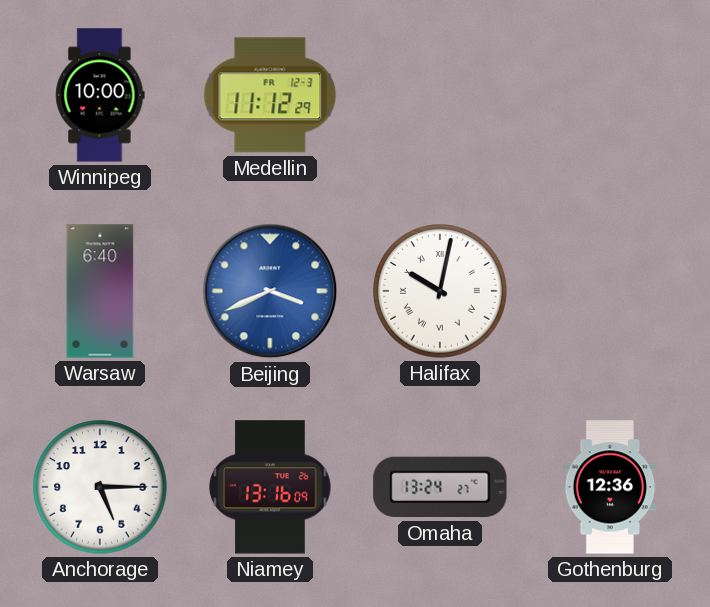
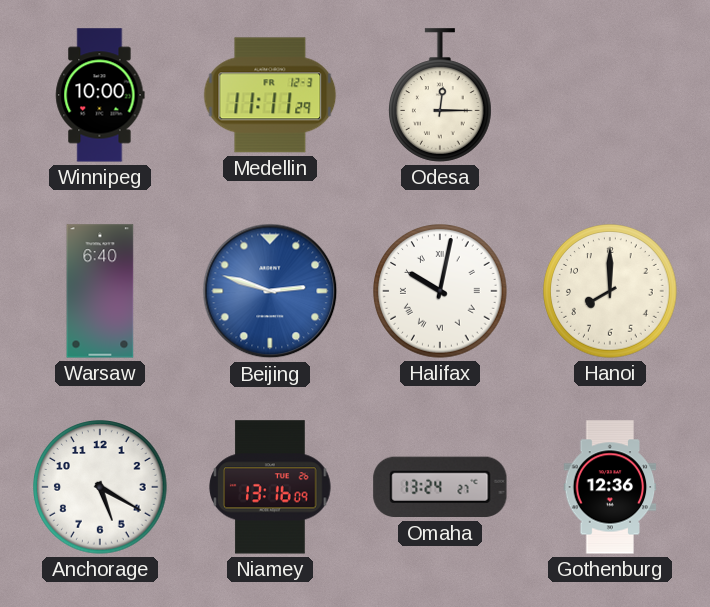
Medellin: 11:12 -> 11:11 (270, 95)
Odesa: none -> 12:15 (441, 95)
Beijing: 3:41 -> 2:48 (270, 291)
Hanoi: none -> 8:00 (610, 291)
Anchorage: 5:15 -> 5:20 (100, 487)
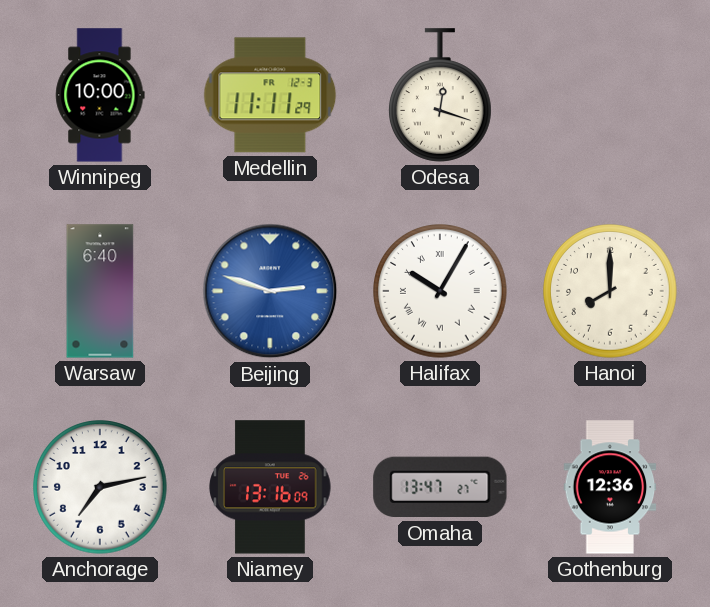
Odesa: 12:15 -> 12:18 (441, 95)
Halifax: 10:02 -> 10:05 (440, 291)
Anchorage: 5:20 -> 7:13 (100, 487)
Omaha: 13:24 -> 13:47 (440, 487)
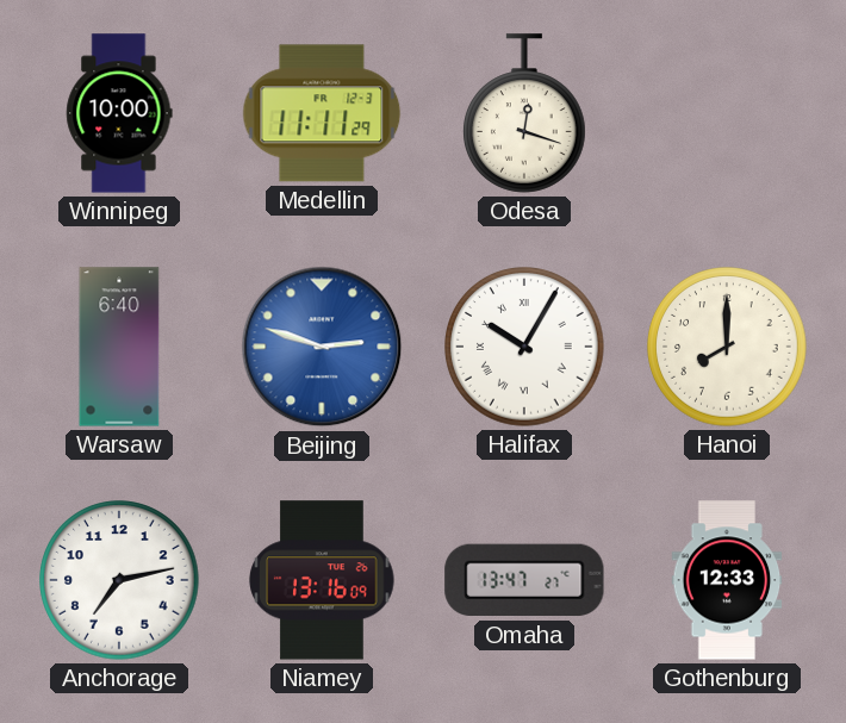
Gothenburg: 12:36 -> 12:33 (727, 580)
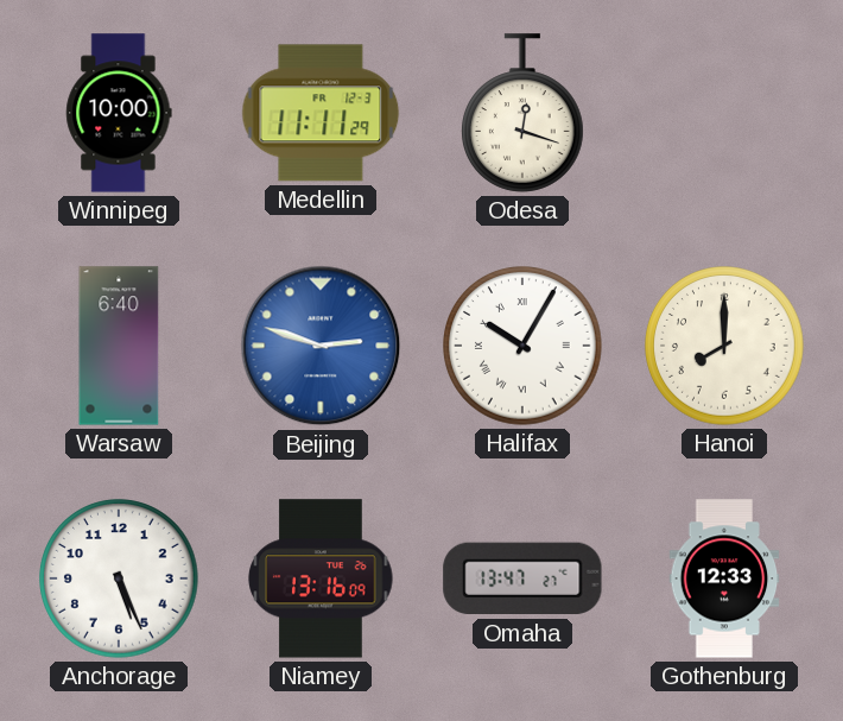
Anchorage: 7:13 -> 5:26 (119, 578)
